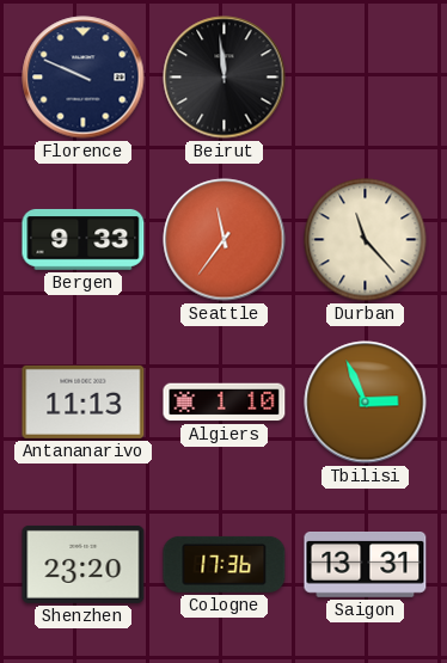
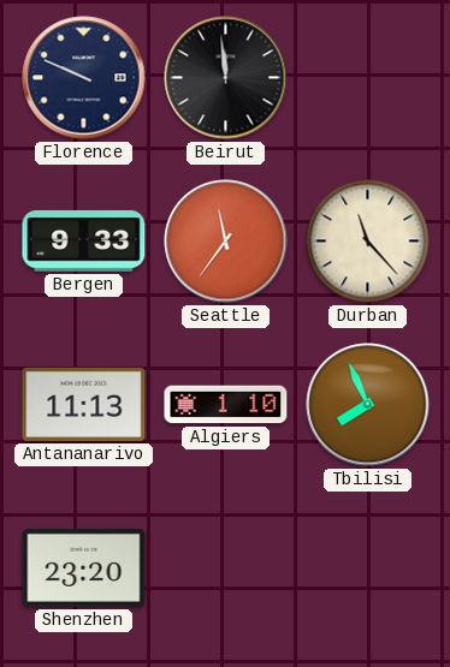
Tbilisi: 2:56 -> 7:56 (368, 405)
Cologne: 17:36 -> none (225, 564)
Saigon: 13:31 -> none (366, 565)
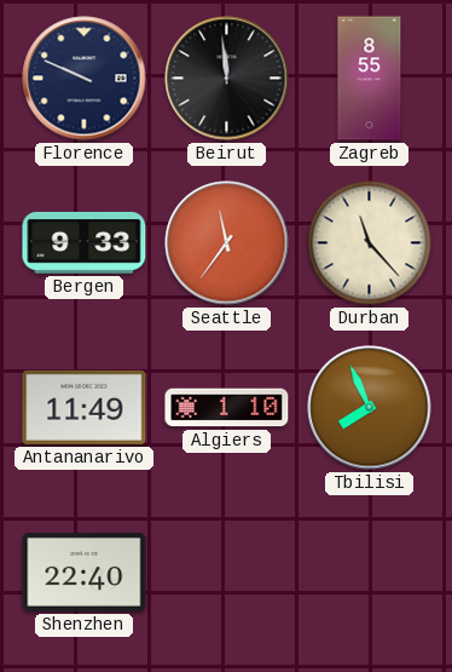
Zagreb: none -> 8:55 (370, 79)
Antananarivo: 11:13 -> 11:49 (85, 407)
Shenzhen: 23:20 -> 22:40 (85, 572)
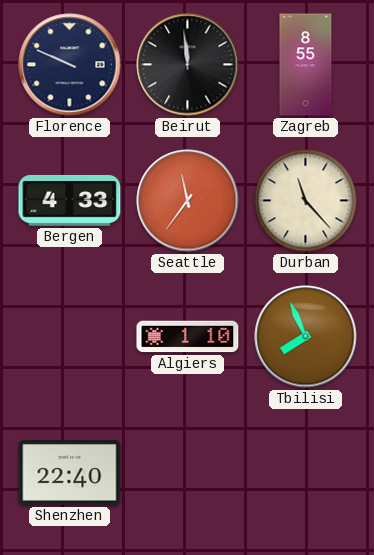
Bergen: 9:33 -> 4:33 (70, 200)
Antananarivo: 11:49 -> none (85, 407)
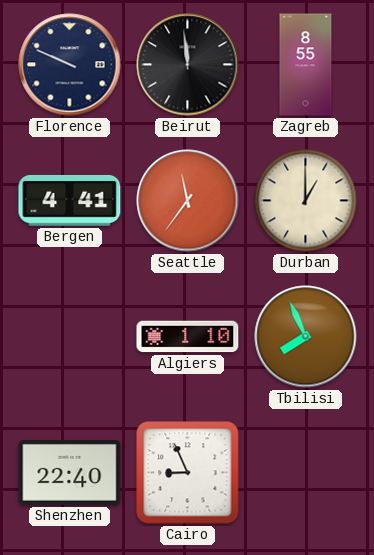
Bergen: 4:33 -> 4:41 (70, 200)
Durban: 11:23 -> 1:00 (306, 201)
Cairo: none -> 8:56 (188, 473)
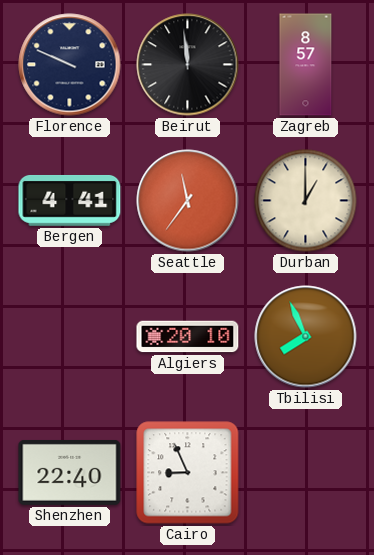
Zagreb: 8:55 -> 8:57 (306, 65)
Algiers: 1:10 -> 20:10 (188, 337)
